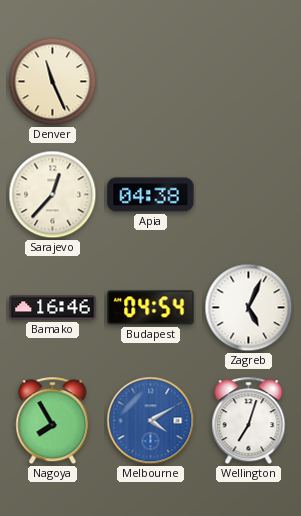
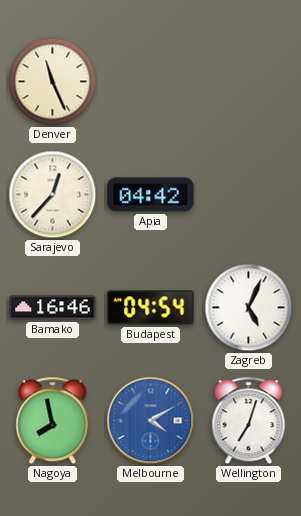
Apia: 04:38 -> 04:42 (151, 195)
Nagoya: 7:55 -> 7:58 (53, 421)
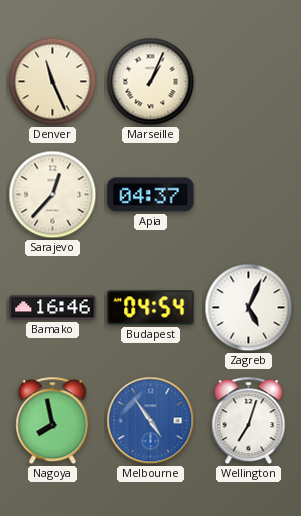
Marseille: none -> 1:04 (151, 82)
Apia: 04:42 -> 04:37 (151, 195)
Melbourne: 4:10 -> 4:54 (151, 421)
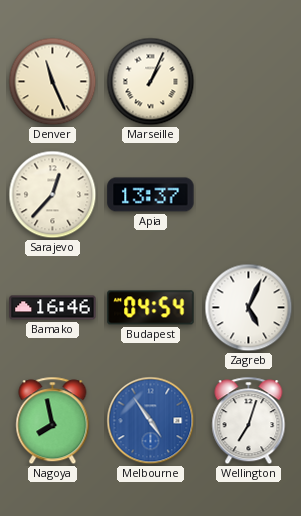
Apia: 04:37 -> 13:37 (151, 195)
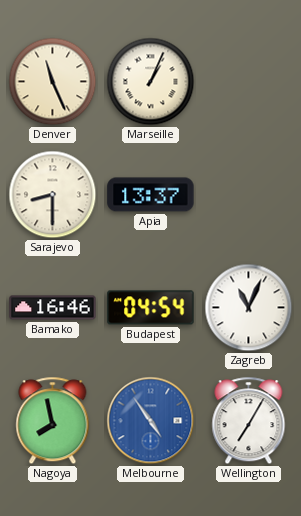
Sarajevo: 12:37 -> 8:30 (53, 195)
Zagreb: 5:04 -> 11:04 (249, 308)
Wellington: 7:03 -> 7:05 (249, 421)
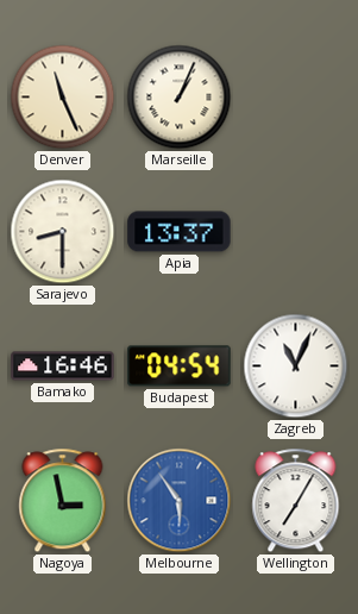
Nagoya: 7:58 -> 2:58 (63, 501)
Melbourne: 4:54 -> 5:54 (180, 501)
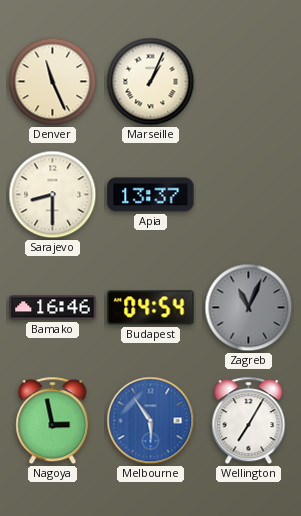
Zagreb dial: white -> grey (249, 308)
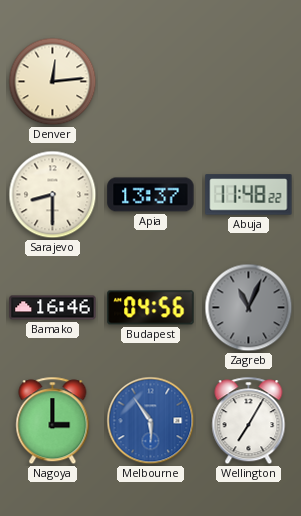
Denver: 11:26 -> 12:14 (53, 82)
Marseille: 1:04 -> none (151, 82)
Abuja: none -> 11:48 (249, 195)
Budapest: 04:54 -> 04:56 (151, 308)
Nagoya: 2:58 -> 3:00 (53, 421)
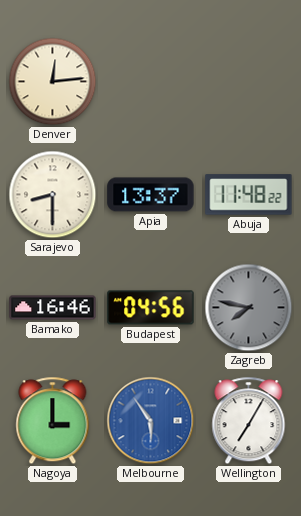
Zagreb: 11:04 -> 7:47 (249, 308)
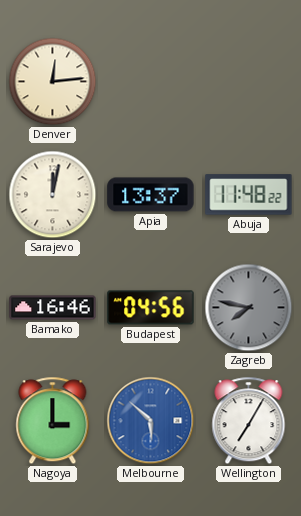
Sarajevo: 8:30 -> 12:02 (53, 195)
Melbourne: 5:54 -> 5:52 (151, 421)
